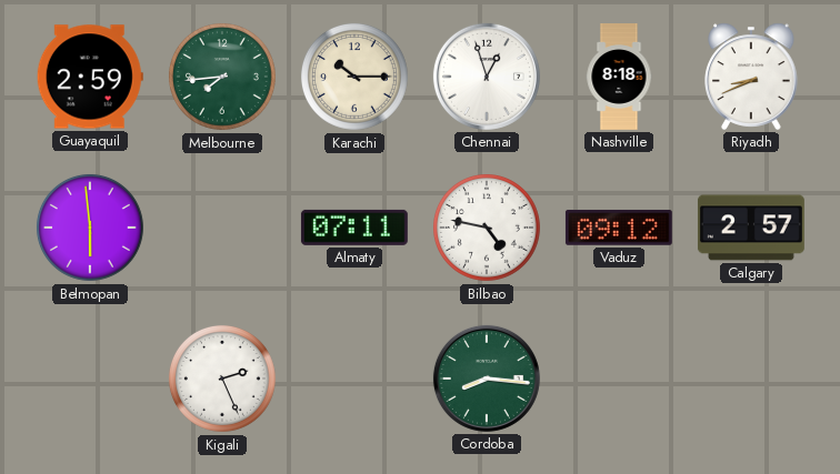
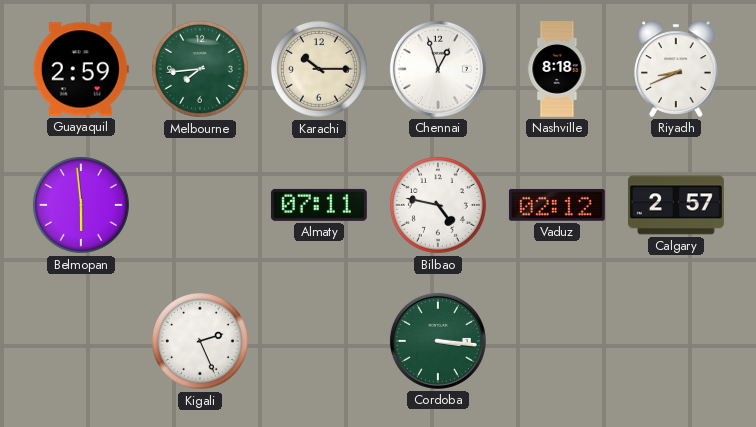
Vaduz: 09:12 -> 02:12 (557, 205)
Cordoba: 8:16 -> 3:16 (438, 341)
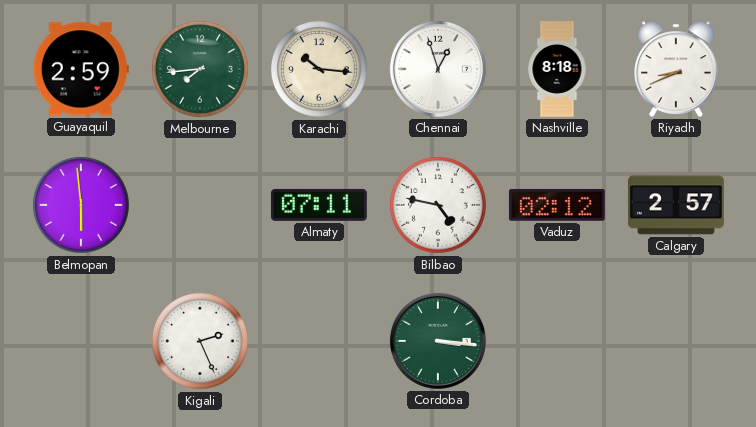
Karachi: 10:15 -> 10:16 (320, 70)
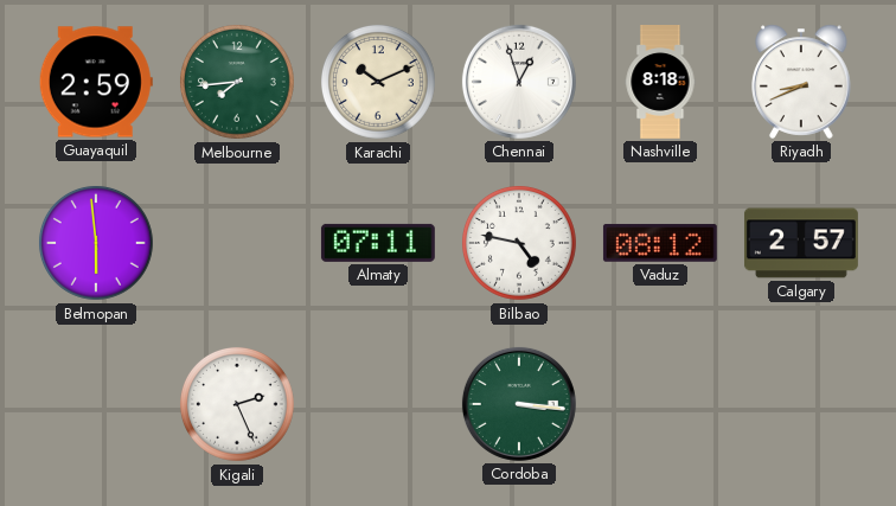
Karachi: 10:16 -> 10:11 (379, 83)
Vaduz: 02:12 -> 08:12 (660, 243)
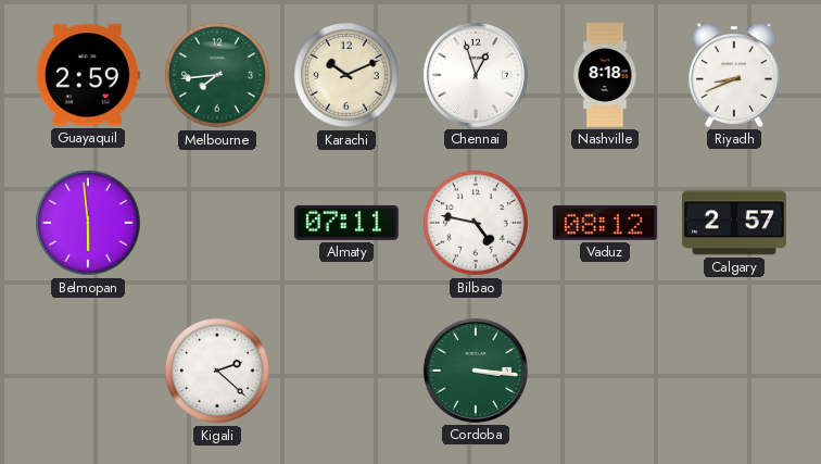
Kigali: 2:26 -> 2:22 (218, 372)
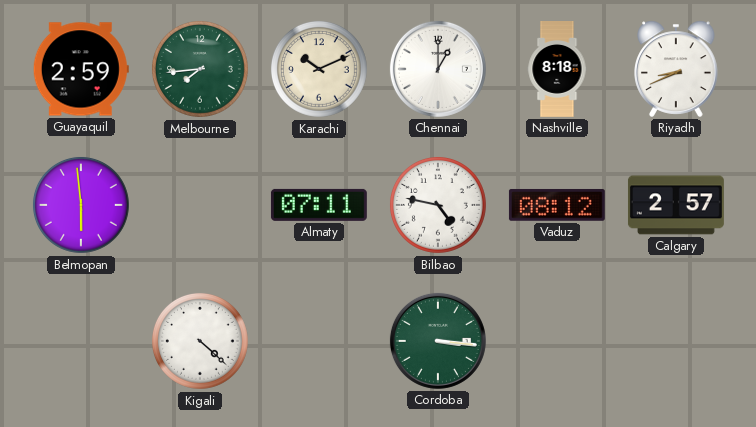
Chennai: 12:57 -> 1:00 (438, 69)
Kigali: 2:22 -> 4:22 (201, 342)
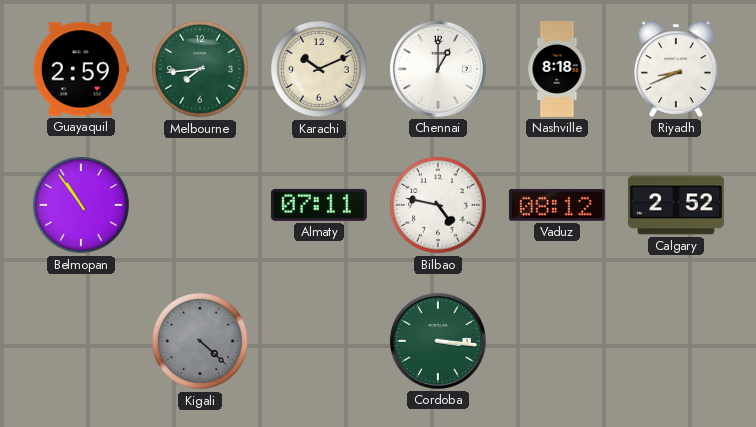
Belmopan: 5:59 -> 10:54 (82, 206)
Calgary: 2:57 -> 2:52 (676, 205)
Kigali dial: white -> grey (201, 342)
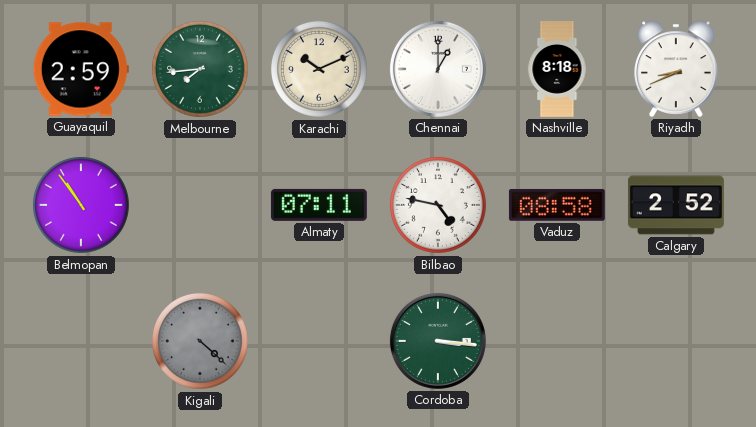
Vaduz: 08:12 -> 08:58 (557, 205)
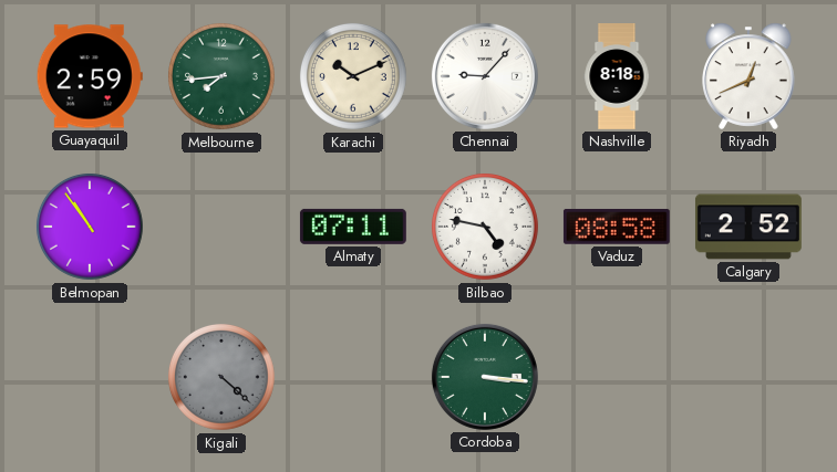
Chennai: 1:00 -> 9:07 (485, 76)
Riyadh: 8:41 -> 12:41 (748, 76)
